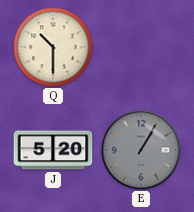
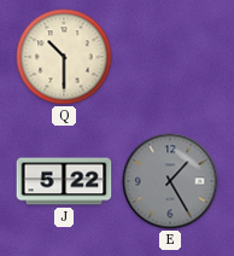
J: 5:20 -> 5:22 (64, 181)
E: 1:05 -> 1:25 (170, 181)
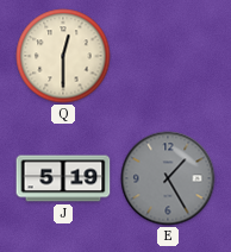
Q: 10:30 -> 12:30 (63, 56)
J: 5:22 -> 5:19 (63, 178)
